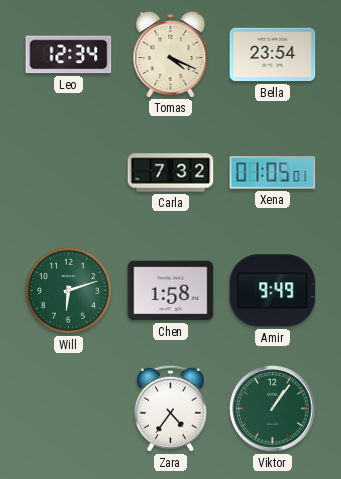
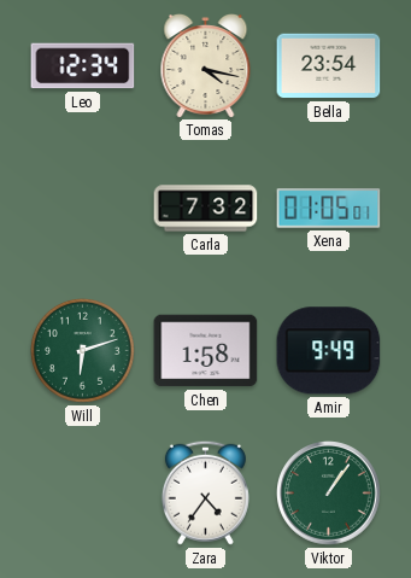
Tomas: 4:19 -> 4:17 (206, 66)
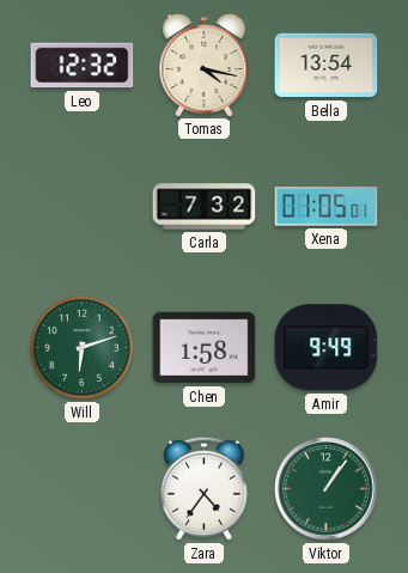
Leo: 12:34 -> 12:32 (83, 66)
Bella: 23:54 -> 13:54 (327, 66)
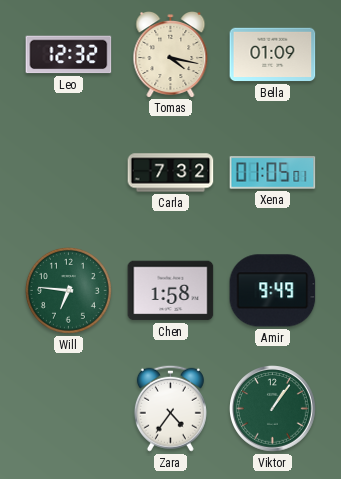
Bella: 13:54 -> 01:09 (273, 55)
Will: 6:12 -> 6:46 (68, 290)
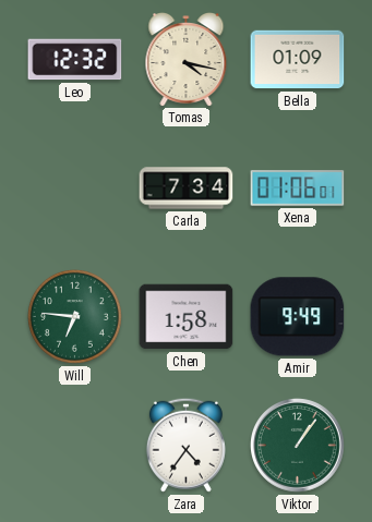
Carla: 7:32 -> 7:34 (187, 189)
Xena: 01:05 -> 01:06 (298, 189)
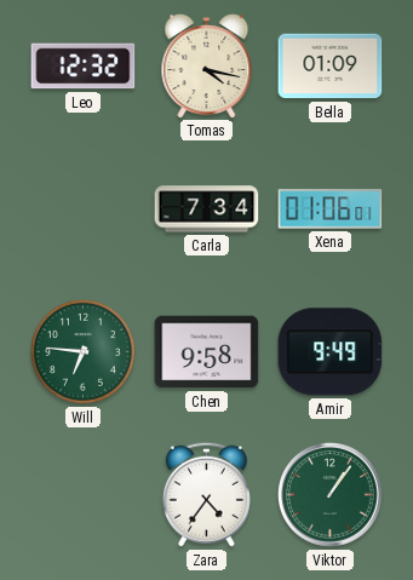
Chen: 1:58 -> 9:58 (207, 352)
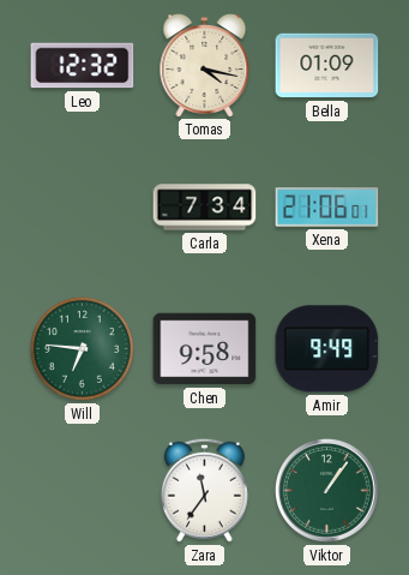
Xena: 01:06 -> 21:06 (327, 208)
Zara: 4:36 -> 11:36 (204, 490)
